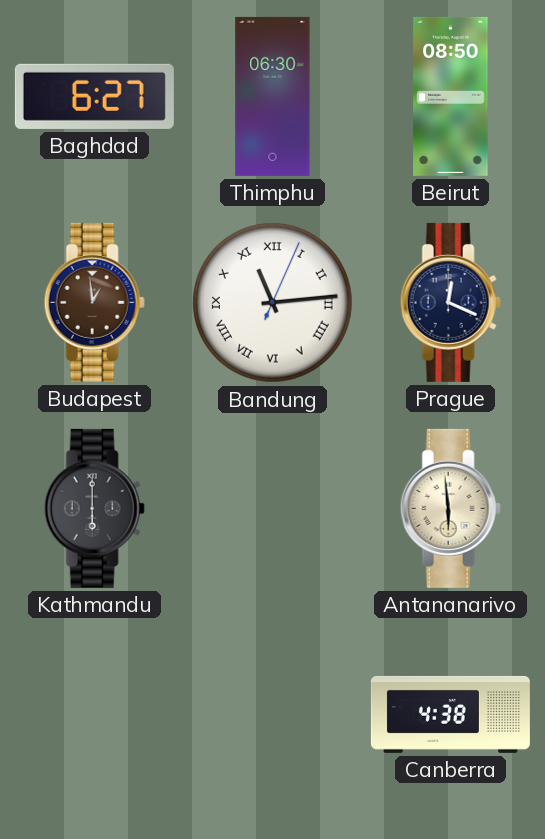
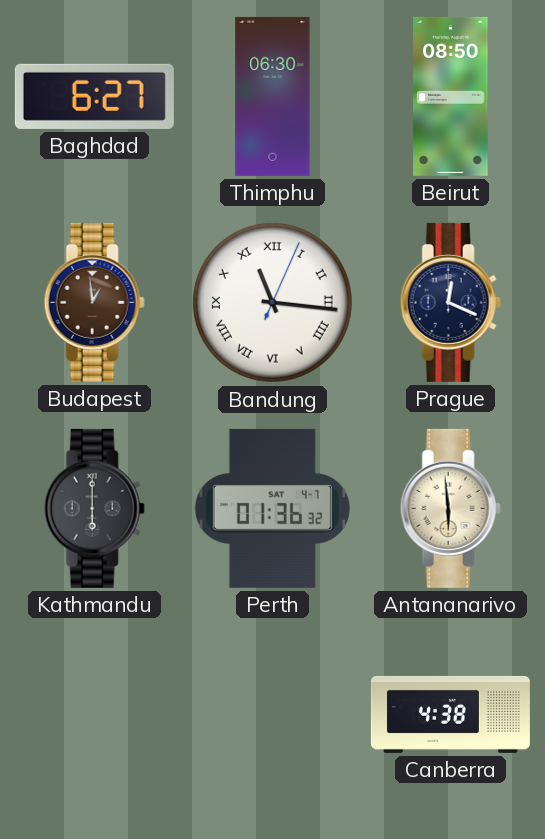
Bandung: 11:14 -> 11:16 (272, 302)
Perth: none -> 01:36 (272, 508)
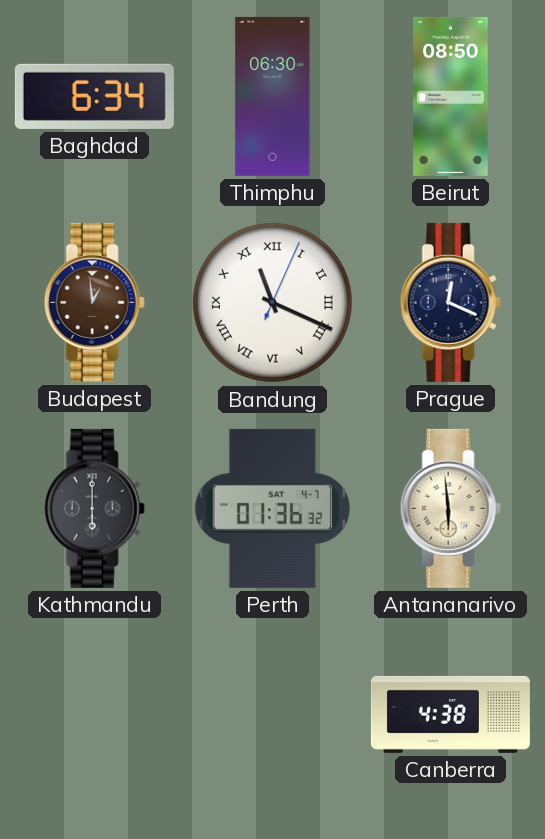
Baghdad: 6:27 -> 6:34 (94, 96)
Bandung: 11:16 -> 11:19 (272, 302)
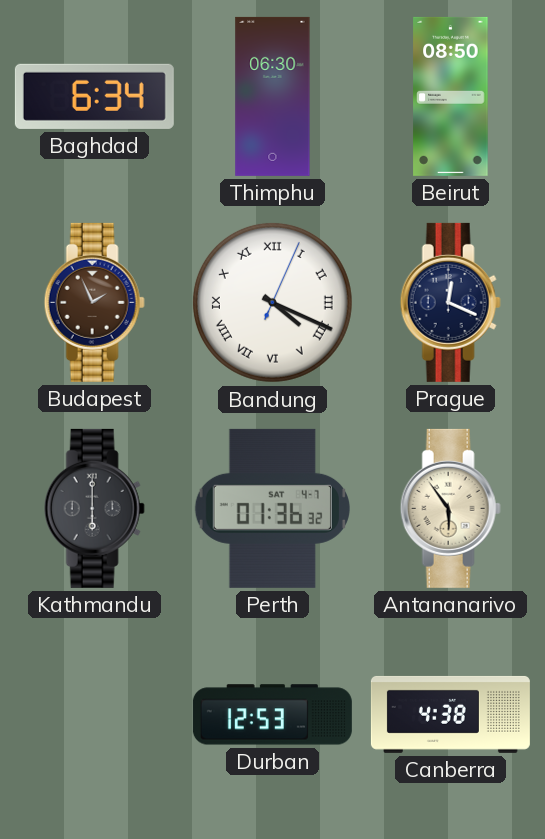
Budapest: 12:59 -> 1:56 (94, 302)
Bandung: 11:19 -> 4:19 (272, 302)
Antananarivo: 5:59 -> 5:54 (450, 508)
Durban: none -> 12:53 (272, 715)
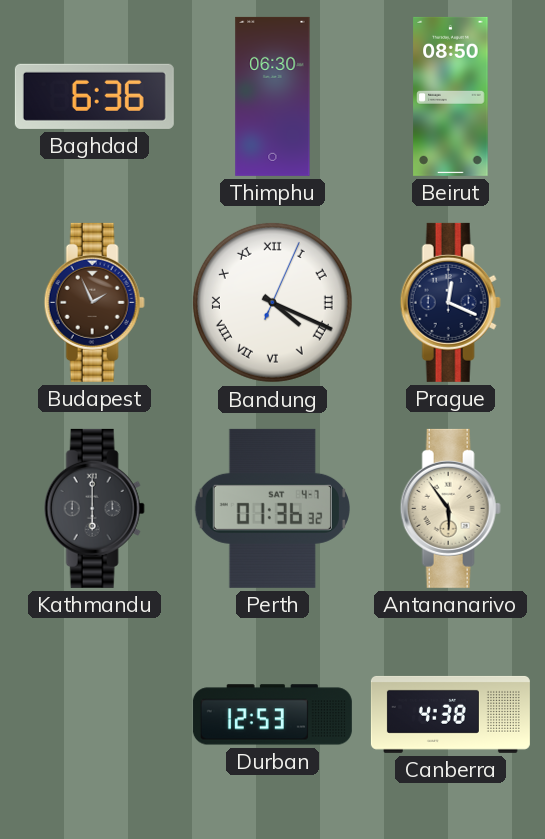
Baghdad: 6:34 -> 6:36 (94, 96)
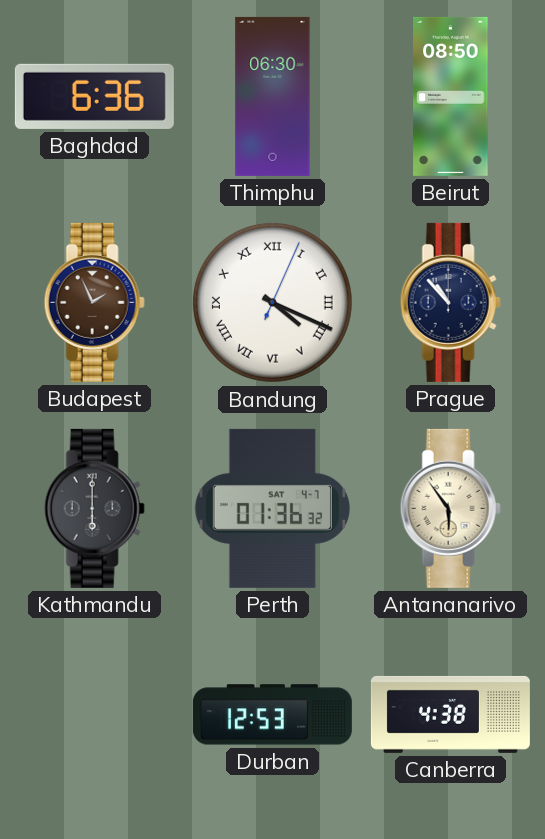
Prague: 12:19 -> 10:53 (450, 302)
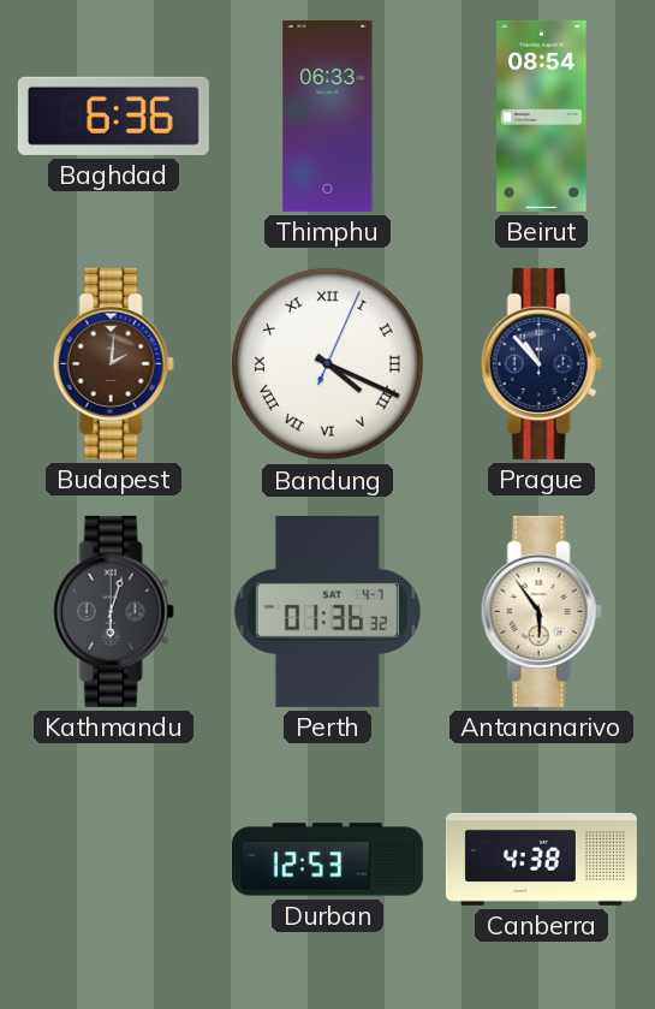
Thimphu: 06:30 -> 06:33 (328, 115)
Beirut: 08:50 -> 08:54 (542, 115)
Budapest: 1:56 -> 2:01 (113, 363)
Kathmandu: 6:00 -> 6:03 (113, 611)
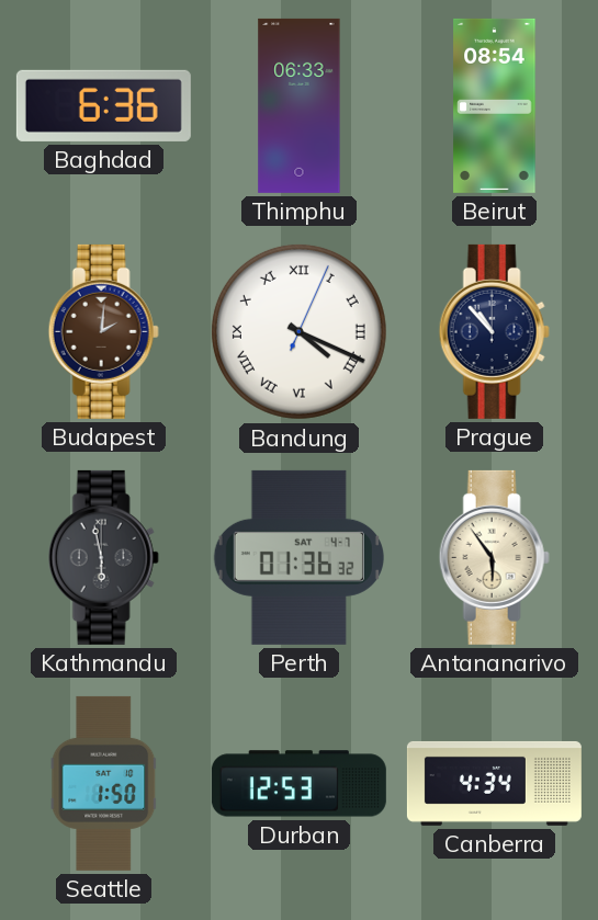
Kathmandu: 6:03 -> 5:58 (103, 557)
Seattle: none -> 1:50 (104, 783)
Canberra: 4:38 -> 4:34 (494, 783)
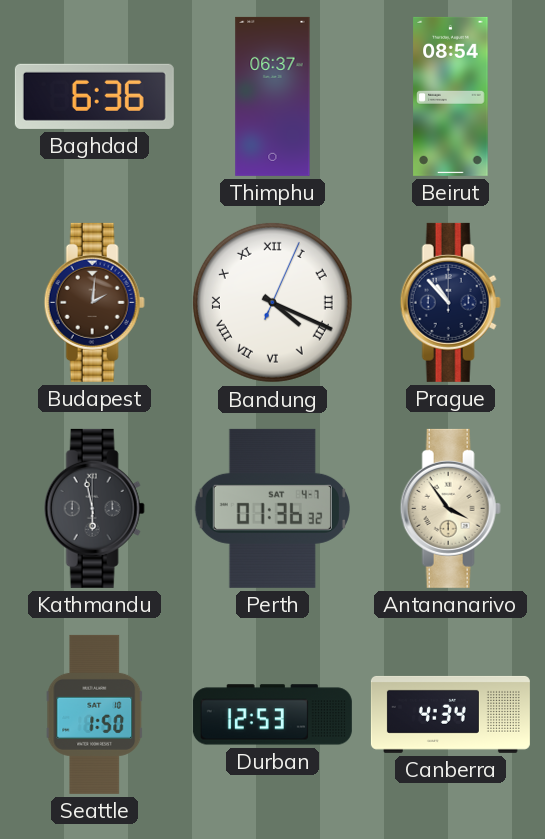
Thimphu: 06:33 -> 06:37 (273, 96)
Antananarivo: 5:54 -> 3:54 (450, 508)
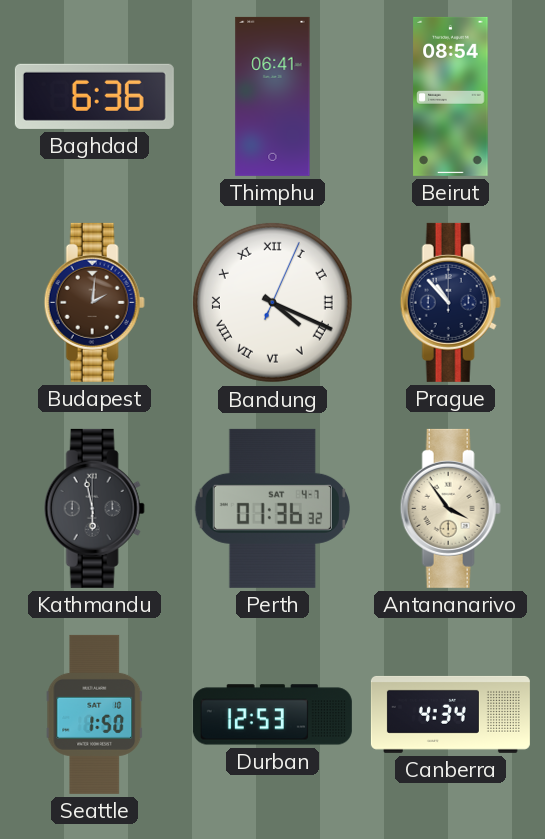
Thimphu: 06:37 -> 06:41 (273, 96)
